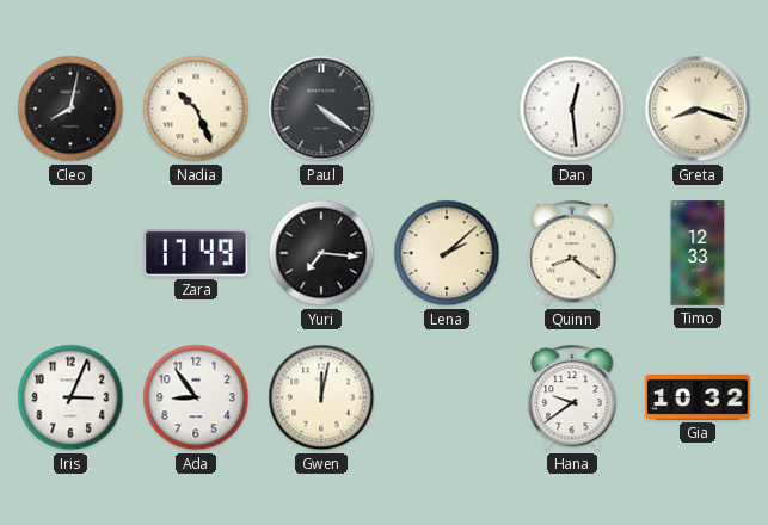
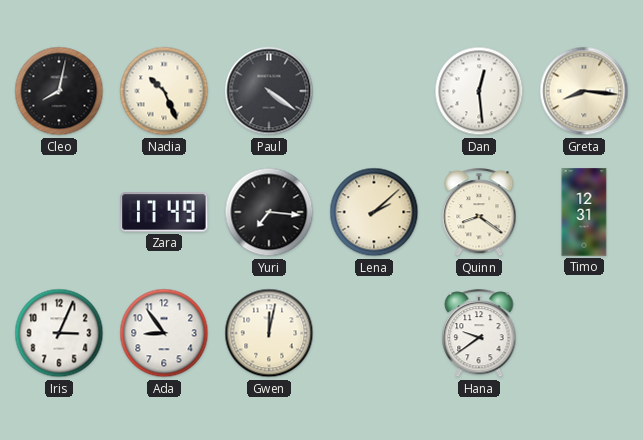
Greta: 8:18 -> 8:16 (584, 91)
Timo: 12:33 -> 12:31 (584, 212)
Gia: 10:32 -> none (698, 399)
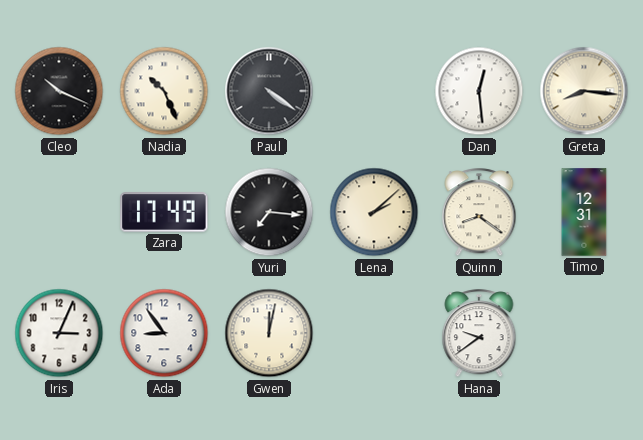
Cleo: 8:02 -> 10:19 (59, 91)
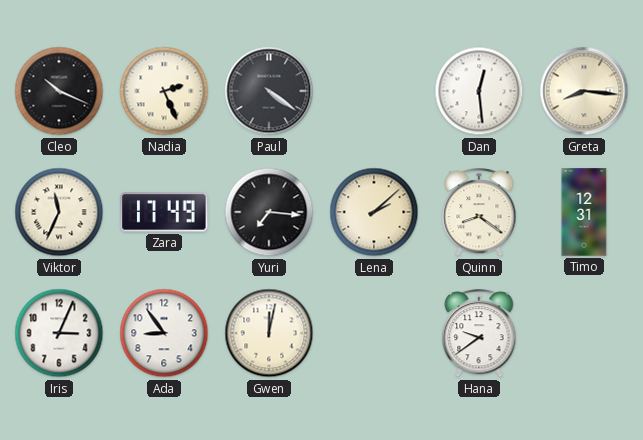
Nadia: 10:26 -> 2:26 (164, 91)
Viktor: none -> 11:34 (59, 212)
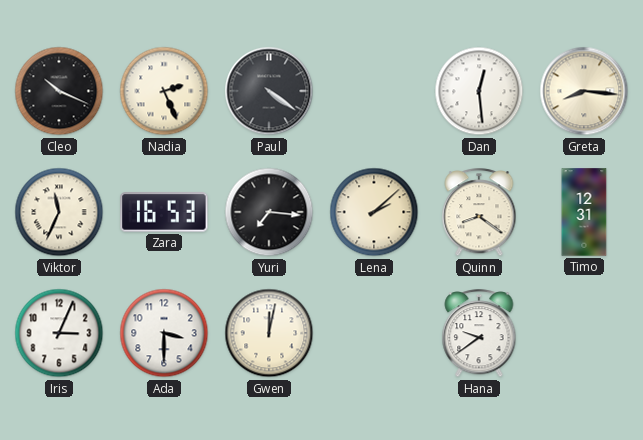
Zara: 17:49 -> 16:53 (164, 212)
Ada: 8:54 -> 3:30 (164, 333)
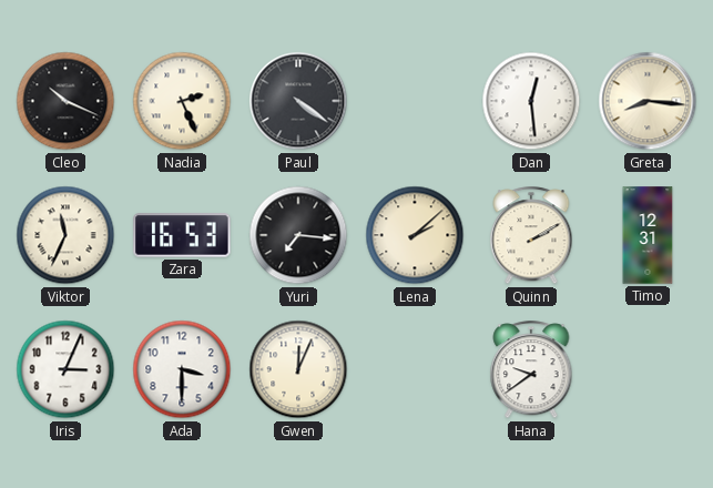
Quinn: 8:21 -> 2:10 (531, 236)
Gwen: 12:02 -> 12:04 (298, 369)
